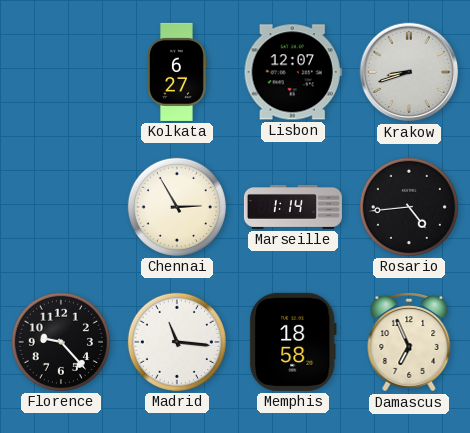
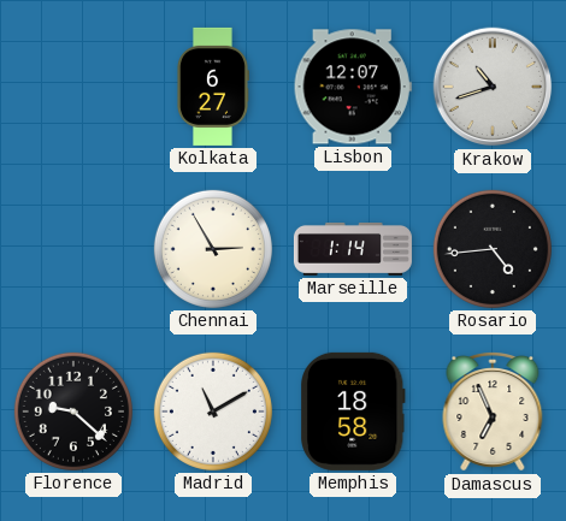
Krakow: 8:42 -> 10:42 (493, 87)
Florence: 9:23 -> 9:22 (73, 412)
Madrid: 11:16 -> 11:10 (213, 412)
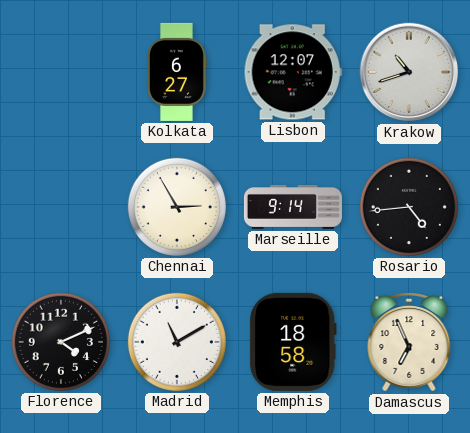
Marseille: 1:14 -> 9:14 (293, 208)
Florence: 9:22 -> 4:11 (61, 342)
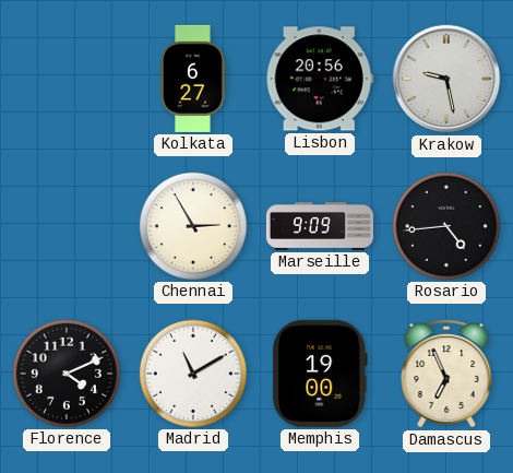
Lisbon: 12:07 -> 20:56 (320, 79)
Krakow: 10:42 -> 9:28 (446, 79)
Marseille: 9:14 -> 9:09 (320, 227)
Memphis: 18:58 -> 19:00 (320, 374)
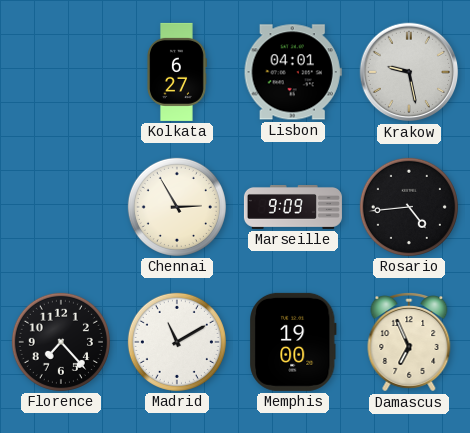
Lisbon: 20:56 -> 04:01 (293, 72)
Florence: 4:11 -> 7:23 (61, 342)
